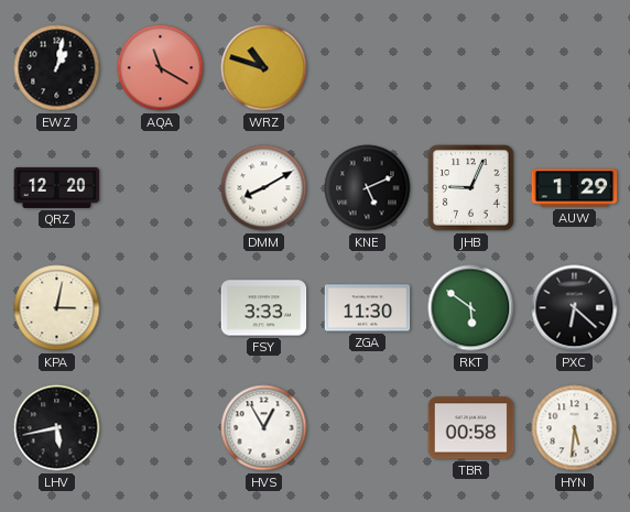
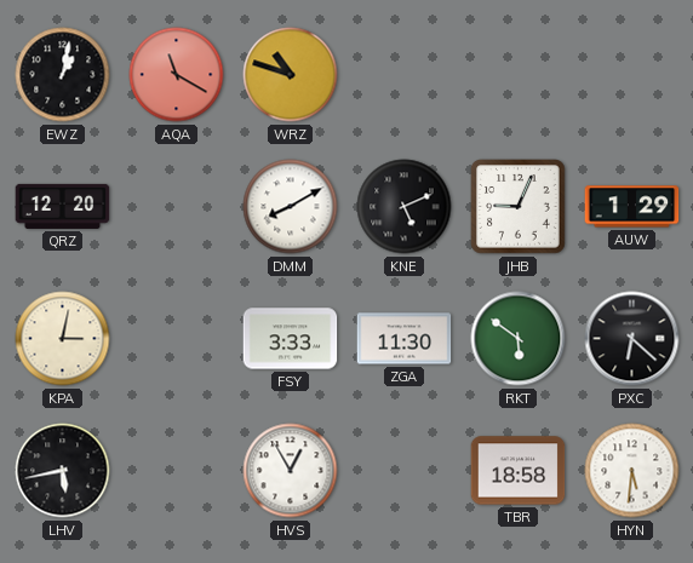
TBR: 00:58 -> 18:58 (519, 471)
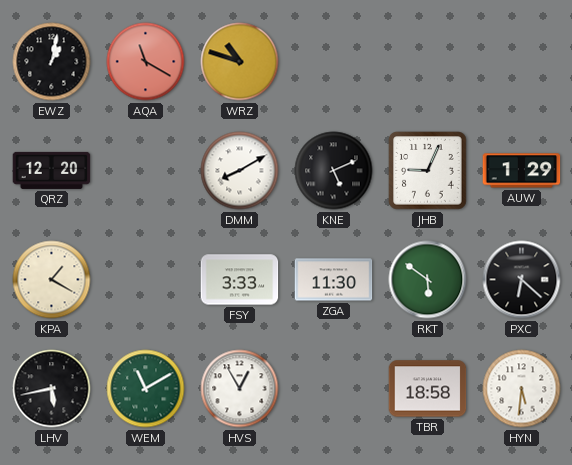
KPA: 3:02 -> 1:20 (52, 280)
WEM: none -> 11:10 (146, 389)
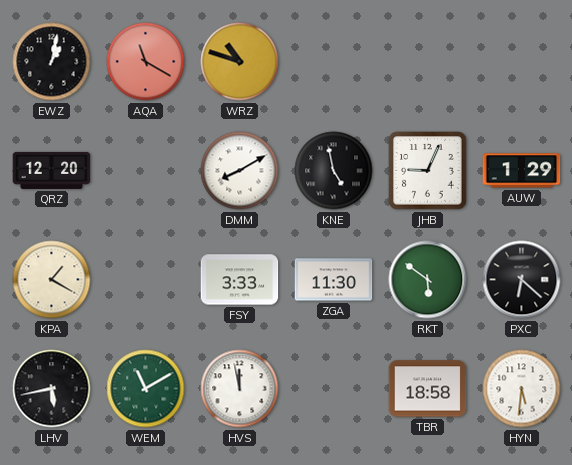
KNE: 5:11 -> 4:58 (334, 171)
HVS: 12:55 -> 11:58 (240, 389)
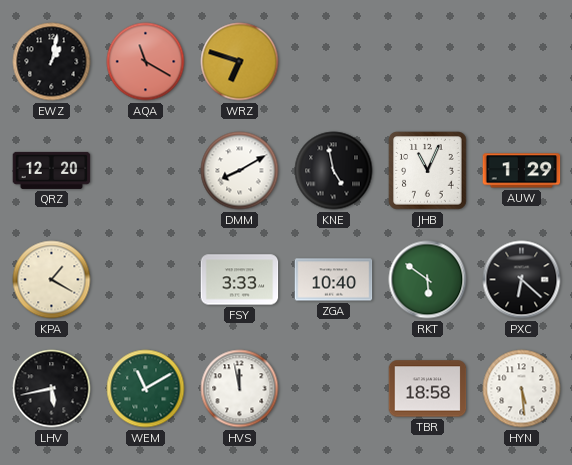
WRZ: 10:48 -> 6:48 (240, 62)
JHB: 9:04 -> 11:04 (428, 171)
ZGA: 11:30 -> 10:40 (334, 280)
HYN: 5:31 -> 5:29 (522, 389)
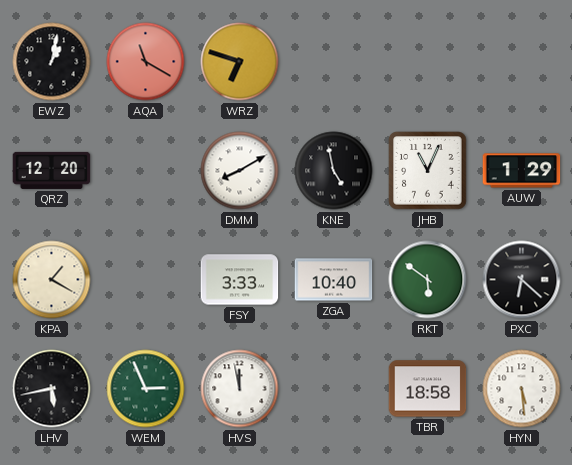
WEM: 11:10 -> 2:56 (146, 389)
